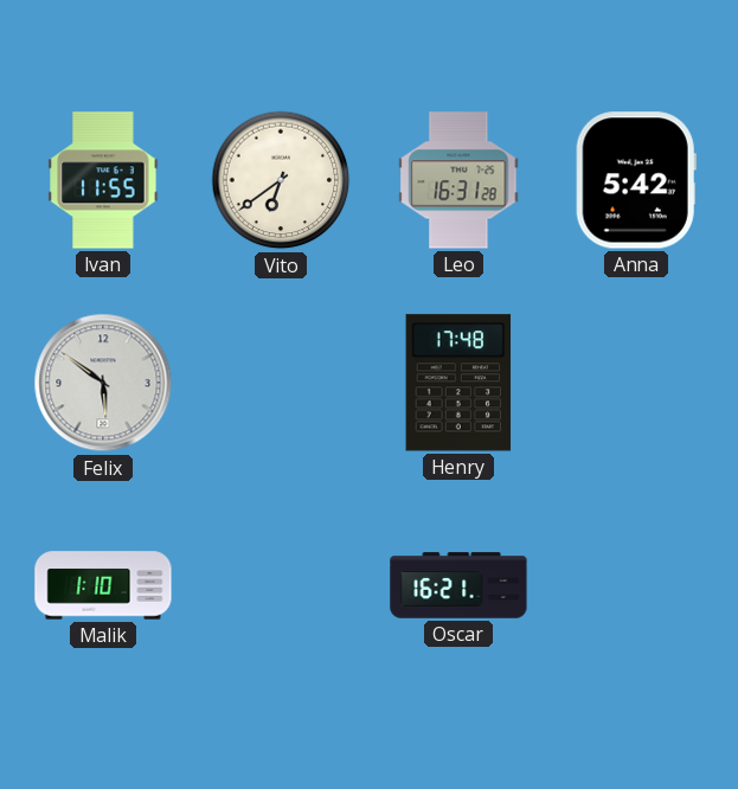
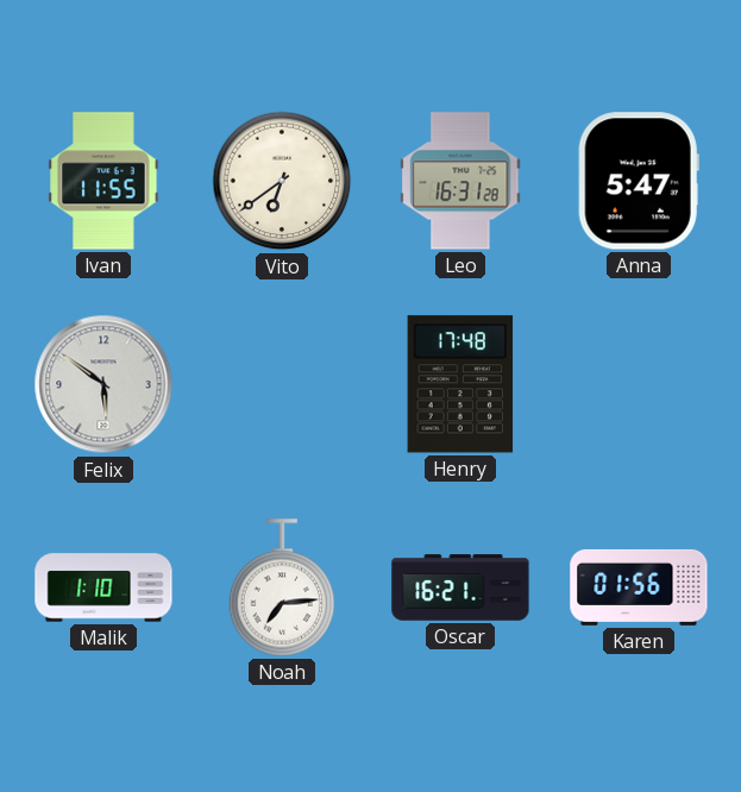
Anna: 5:42 -> 5:47 (639, 181)
Noah: none -> 7:14 (282, 587)
Karen: none -> 01:56 (639, 587)
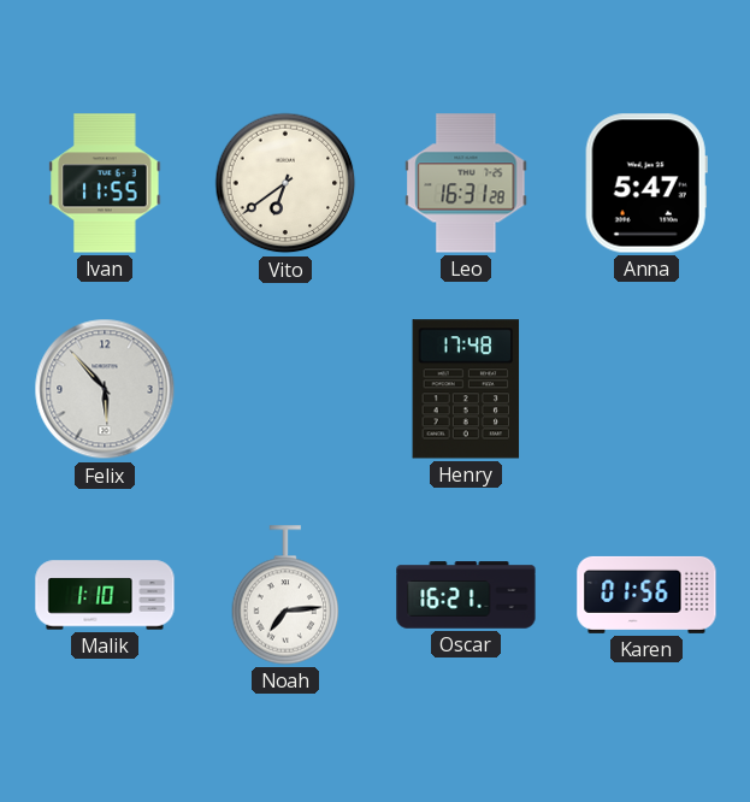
Felix: 5:51 -> 5:53 (105, 389)
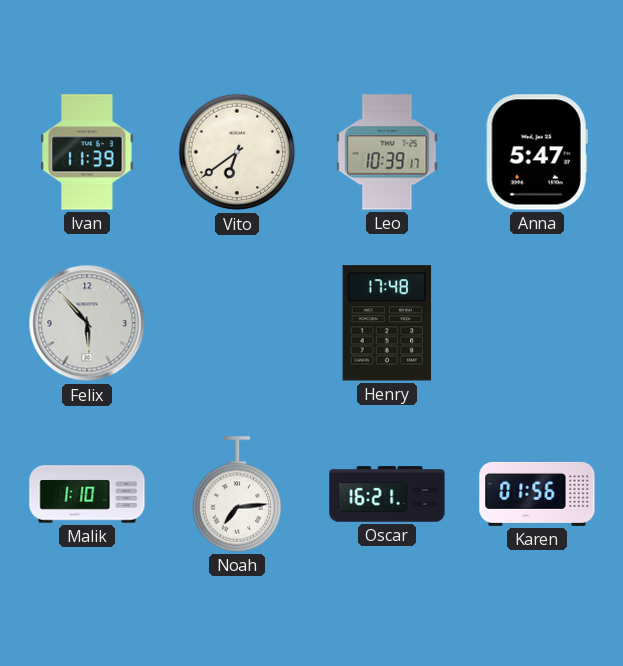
Ivan: 11:55 -> 11:39 (87, 152)
Leo: 16:31 -> 10:39 (387, 152)
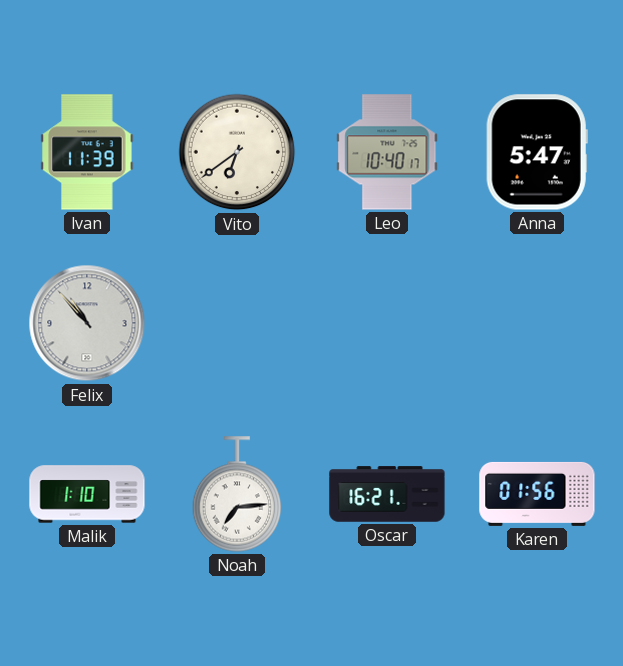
Leo: 10:39 -> 10:40 (387, 152)
Felix: 5:53 -> 10:53 (87, 323)
Henry: 17:48 -> none (387, 323)
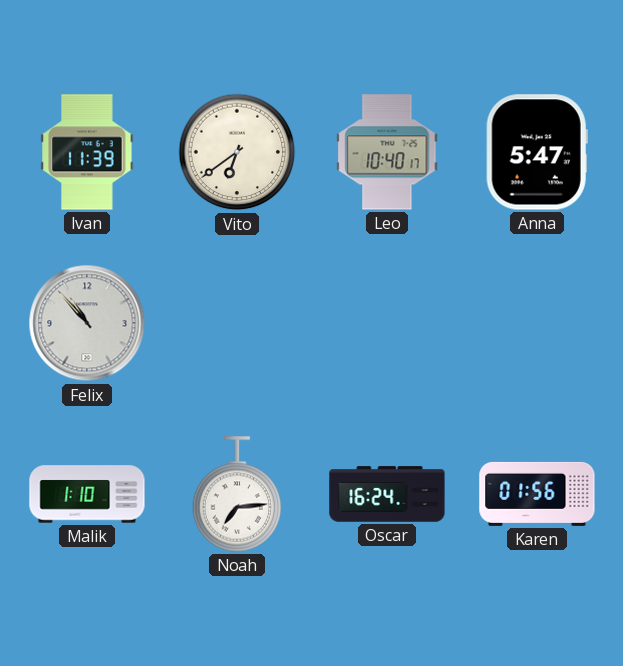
Oscar: 16:21 -> 16:24 (387, 494)
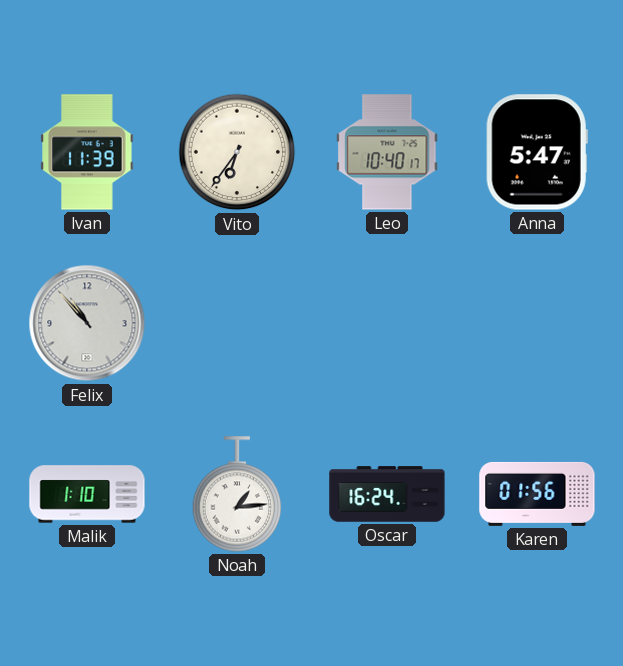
Vito: 6:39 -> 6:36 (237, 152)
Noah: 7:14 -> 1:14 (237, 494)
